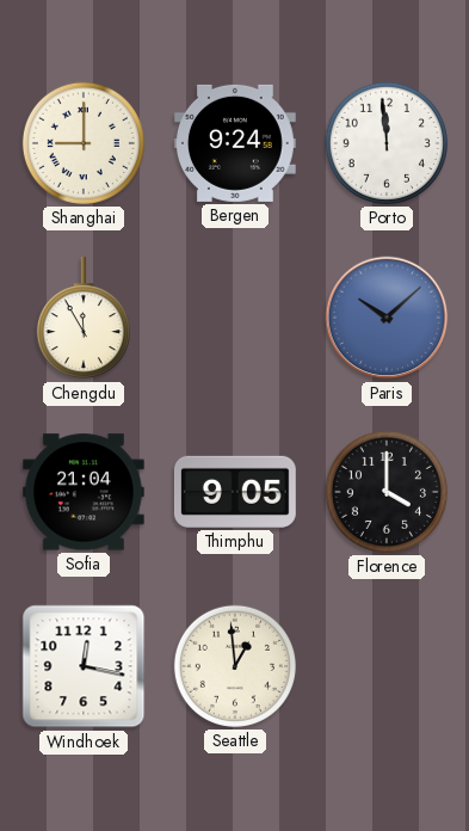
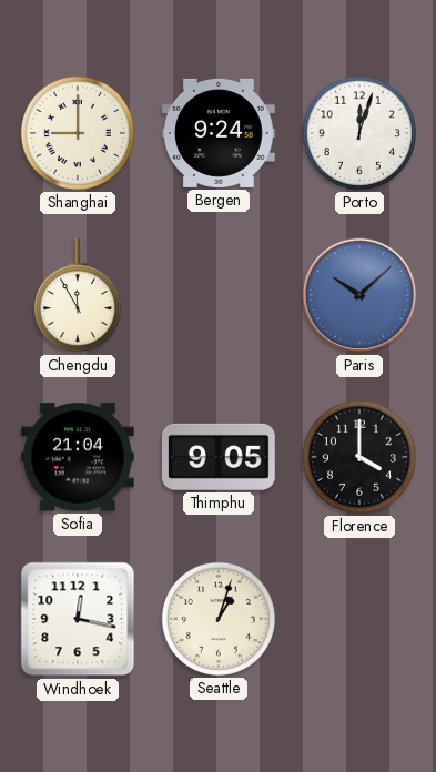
Porto: 11:59 -> 12:03 (359, 133)
Seattle: 12:59 -> 1:03 (219, 619)
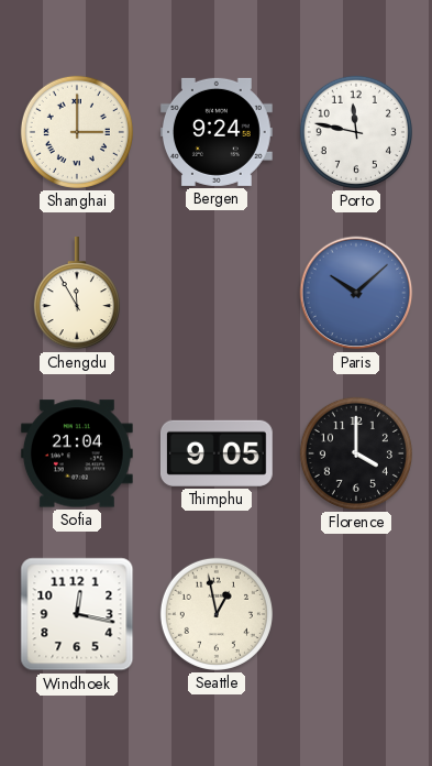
Shanghai: 9:00 -> 3:00 (77, 132)
Porto: 12:03 -> 11:47 (356, 132)
Seattle: 1:03 -> 12:58 (217, 614)
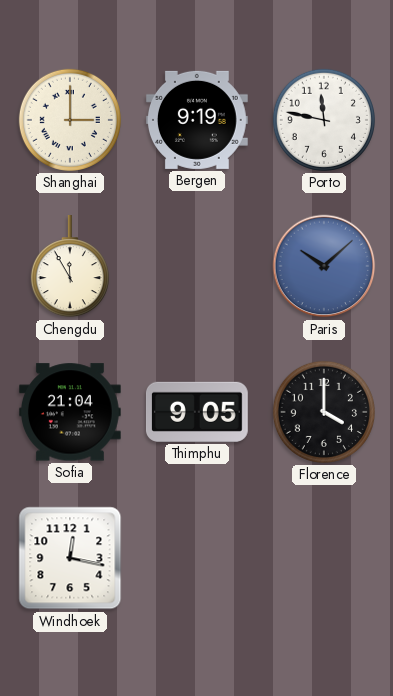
Bergen: 9:24 -> 9:19 (197, 120)
Seattle: 12:58 -> none (217, 614)
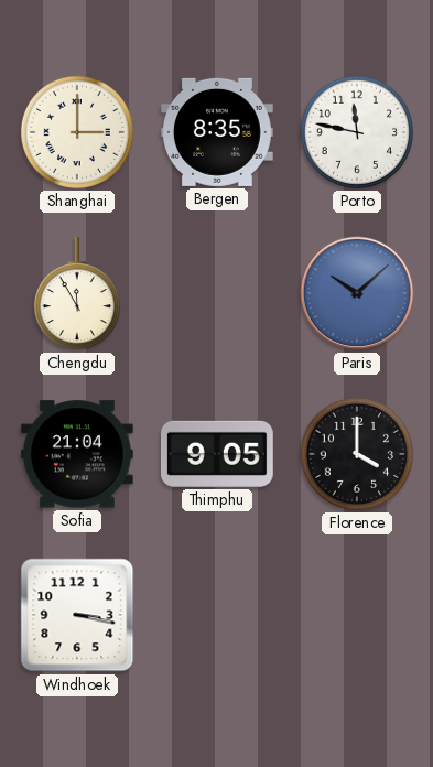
Bergen: 9:19 -> 8:35 (217, 132)
Windhoek: 12:17 -> 3:17 (77, 615)
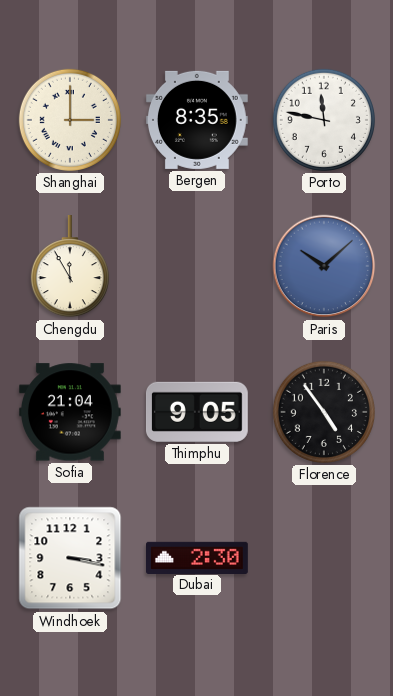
Florence: 4:00 -> 4:54 (324, 412)
Dubai: none -> 2:30 (198, 557)
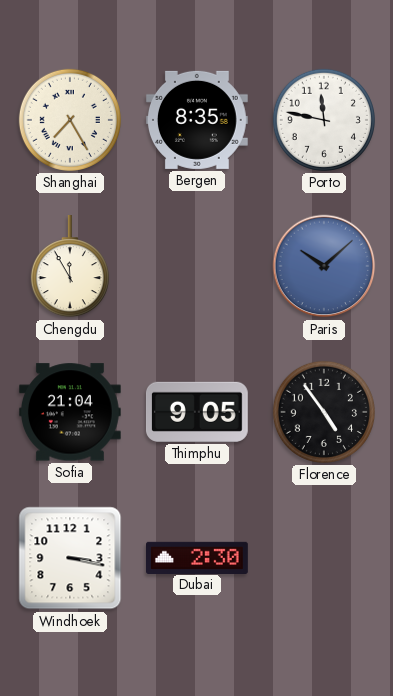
Shanghai: 3:00 -> 7:25 (70, 120)
